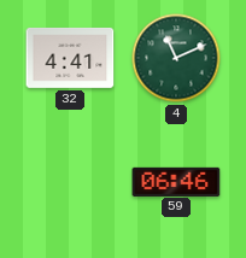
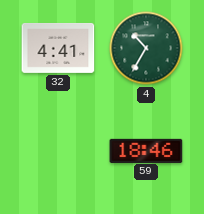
4: 11:11 -> 10:35 (146, 48)
59: 06:46 -> 18:46 (146, 150)
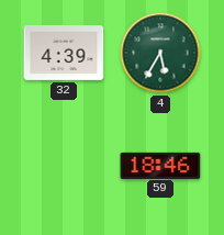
32: 4:41 -> 4:39 (64, 53)
4: 10:35 -> 5:35 (160, 53)
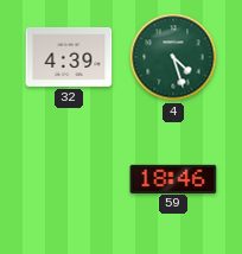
4: 5:35 -> 4:27 (173, 57)
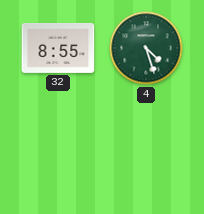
32: 4:39 -> 8:55 (58, 48)
59: 18:46 -> none (173, 178)
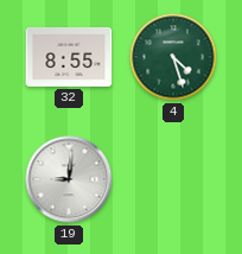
19: none -> 9:01 (69, 179)
